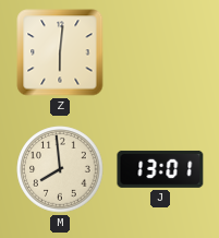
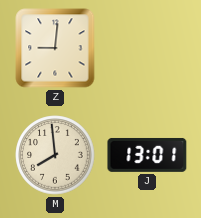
Z: 6:01 -> 9:01 (55, 48)
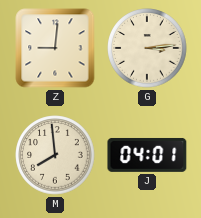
G: none -> 3:14 (147, 48)
J: 13:01 -> 04:01 (147, 155)
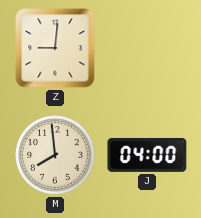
G: 3:14 -> none (147, 48)
J: 04:01 -> 04:00 (147, 155)
